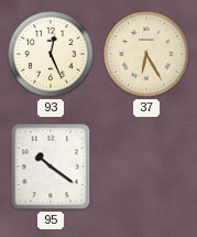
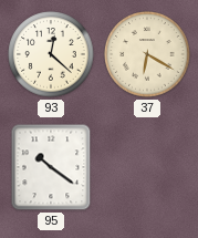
93: 12:26 -> 12:22 (51, 54)
37: 6:25 -> 6:20 (147, 54)
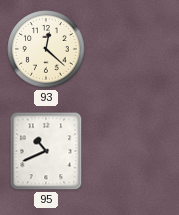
37: 6:20 -> none (147, 54)
95: 10:21 -> 10:41 (46, 151)
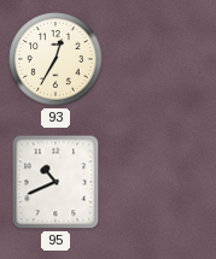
93: 12:22 -> 12:35 (56, 59)
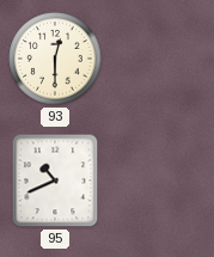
93: 12:35 -> 12:30 (55, 59)
